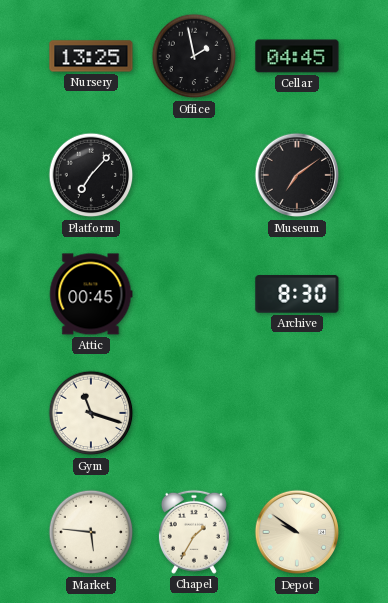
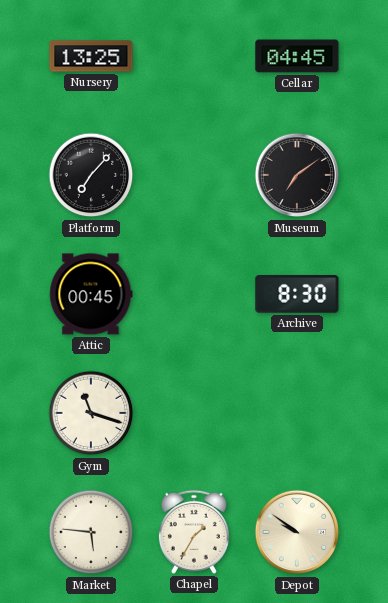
Office: 1:58 -> none (194, 56)
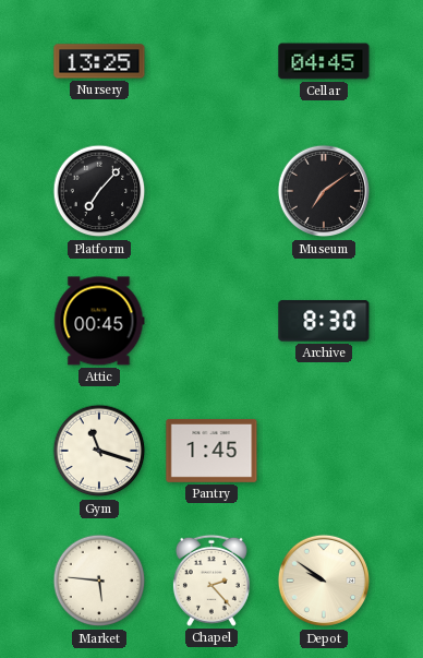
Pantry: none -> 1:45 (211, 451)
Chapel: 1:35 -> 2:23 (211, 581)
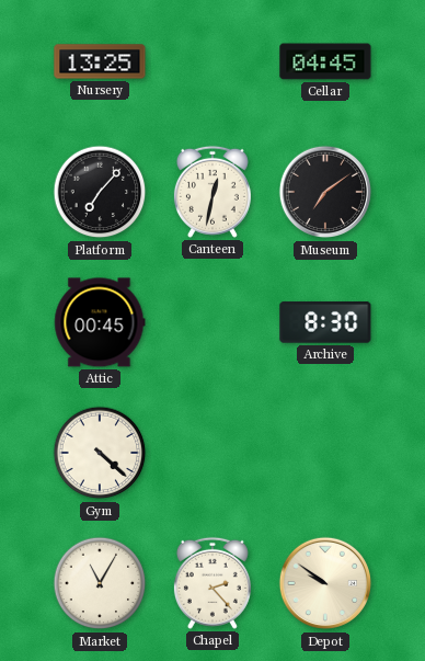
Canteen: none -> 12:32 (213, 192)
Gym: 11:18 -> 4:22 (100, 453)
Pantry: 1:45 -> none (211, 451)
Market: 5:46 -> 11:05 (100, 583)
